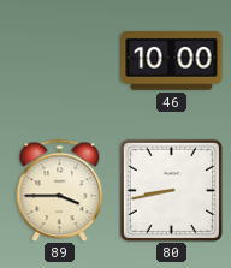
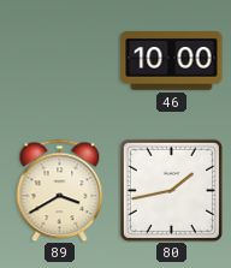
89: 3:45 -> 3:40 (60, 190)
80: 8:43 -> 1:43 (171, 190)
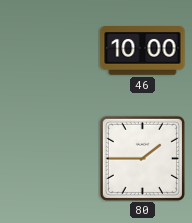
89: 3:40 -> none (60, 190)
80: 1:43 -> 1:45 (142, 158)
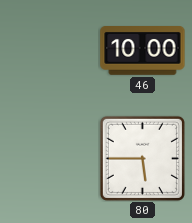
80: 1:45 -> 5:45 (142, 158)
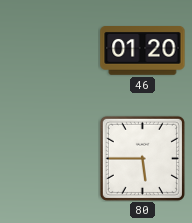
46: 10:00 -> 01:20 (143, 51)
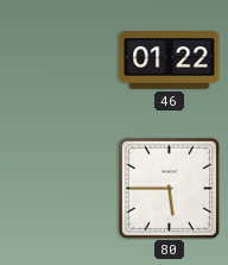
46: 01:20 -> 01:22 (170, 61)
